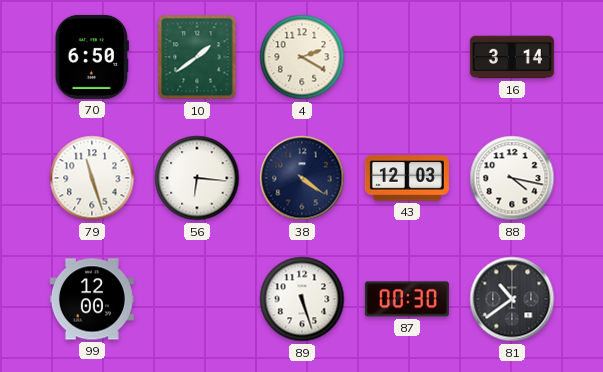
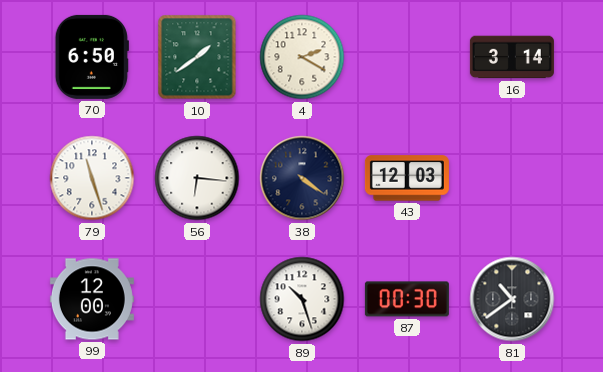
88: 4:17 -> none (512, 178)
89: 5:27 -> 10:27 (302, 299)
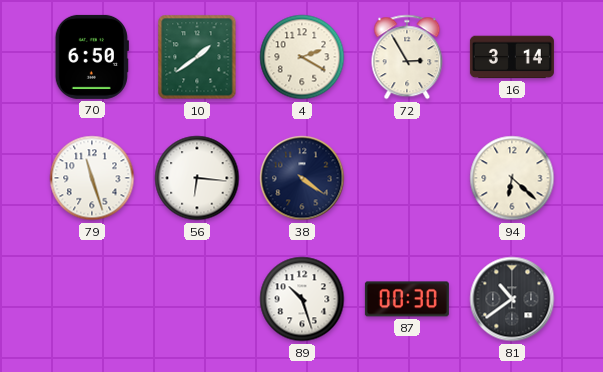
72: none -> 2:55 (407, 57)
43: 12:03 -> none (407, 178)
94: none -> 6:22 (512, 178)
99: 12:00 -> none (92, 299)
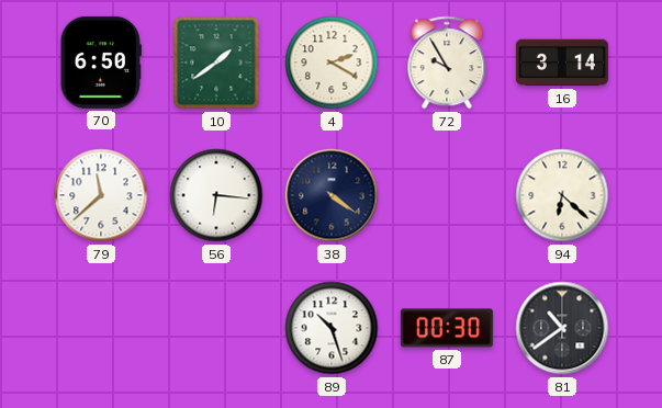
72: 2:55 -> 9:55 (447, 63)
79: 11:27 -> 11:38 (101, 195)
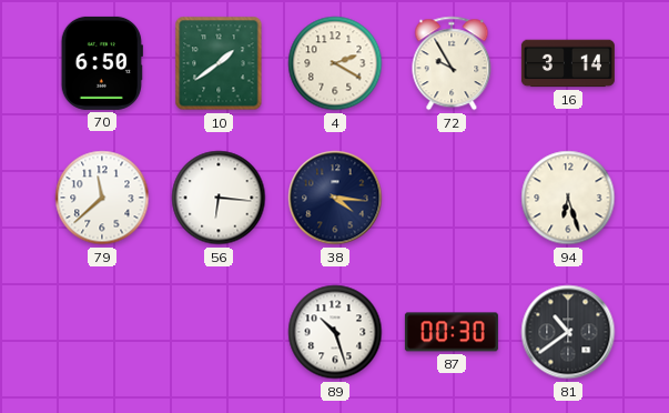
38: 4:21 -> 4:16 (335, 198)
94: 6:22 -> 6:27 (568, 198)
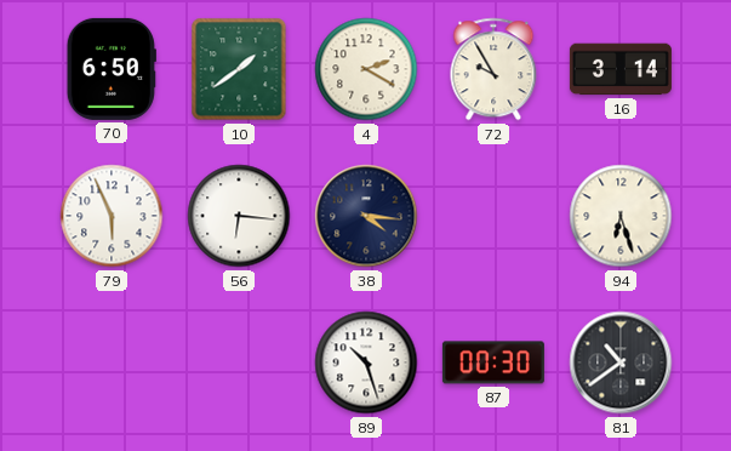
79: 11:38 -> 5:56 (112, 216)
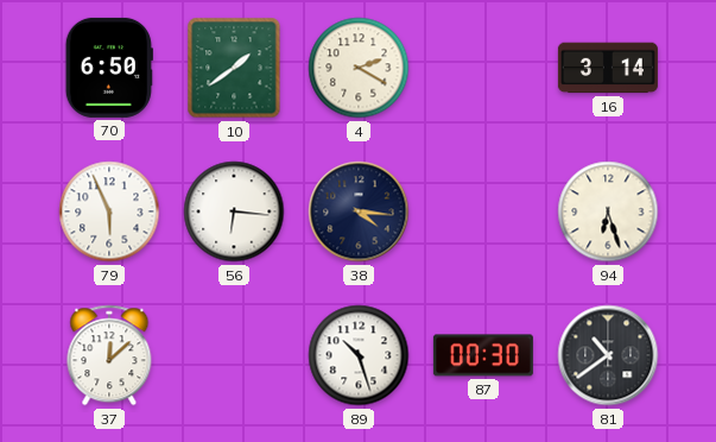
72: 9:55 -> none (493, 69)
37: none -> 12:08 (109, 355)
